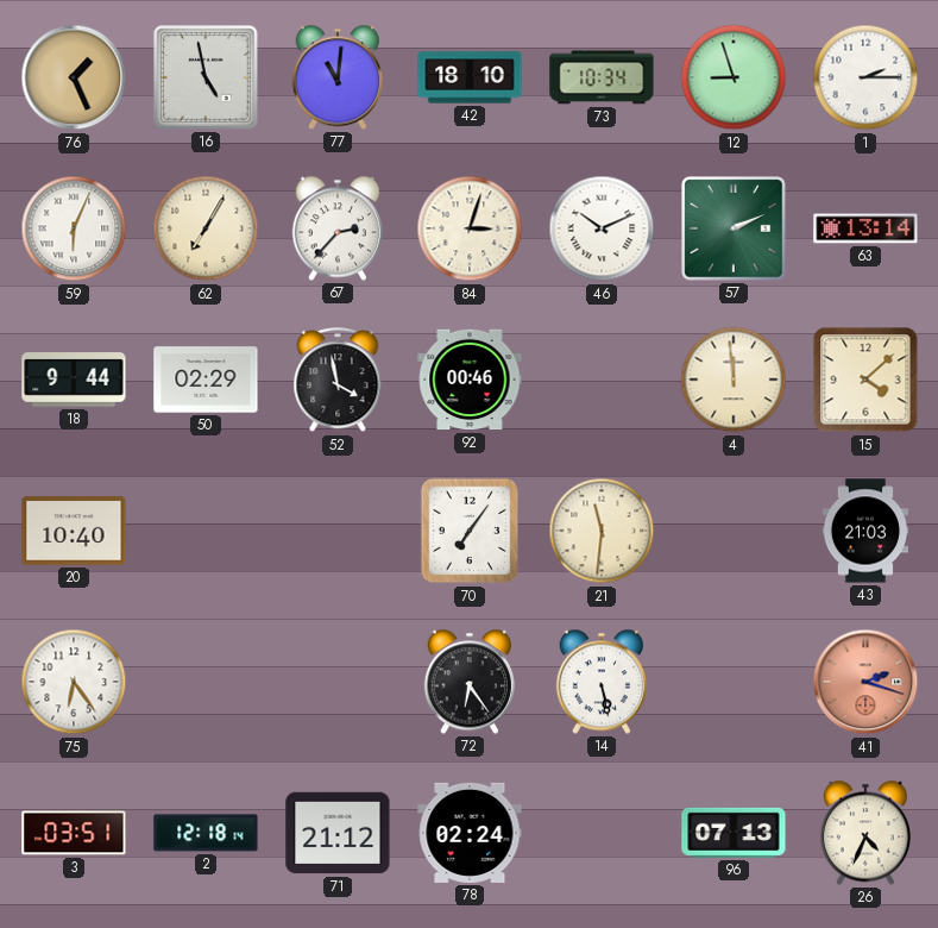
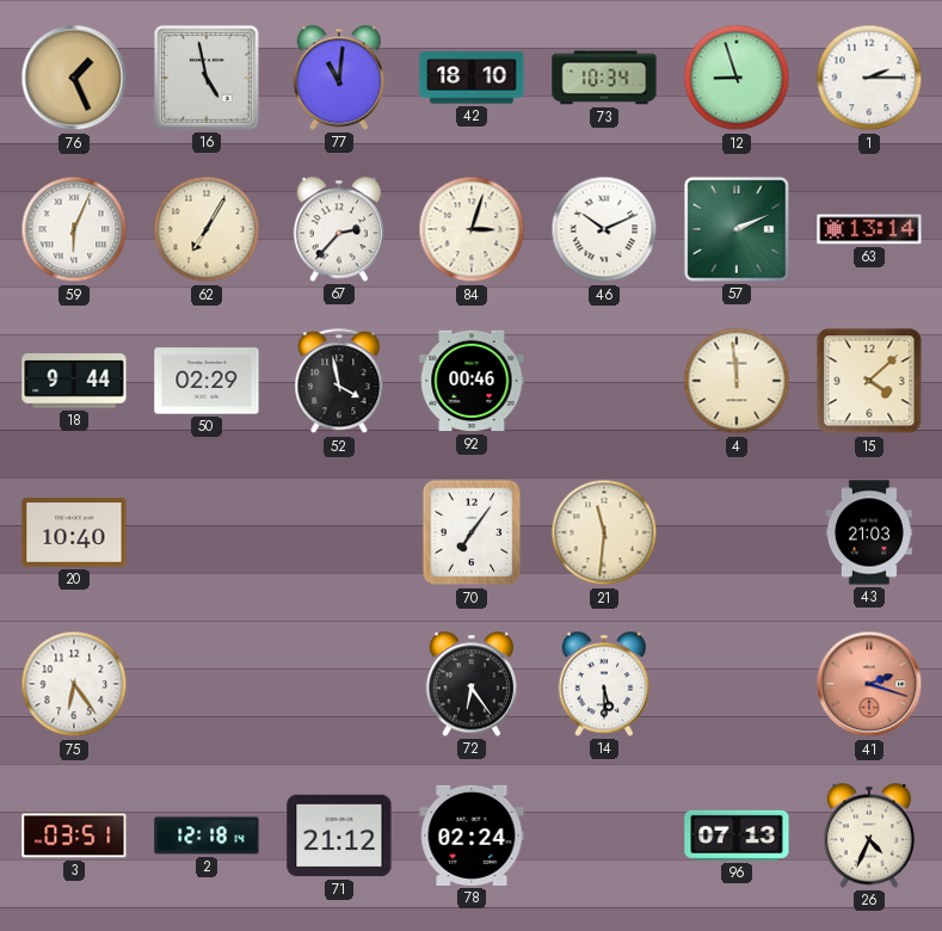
14: 5:28 -> 5:30 (603, 684)
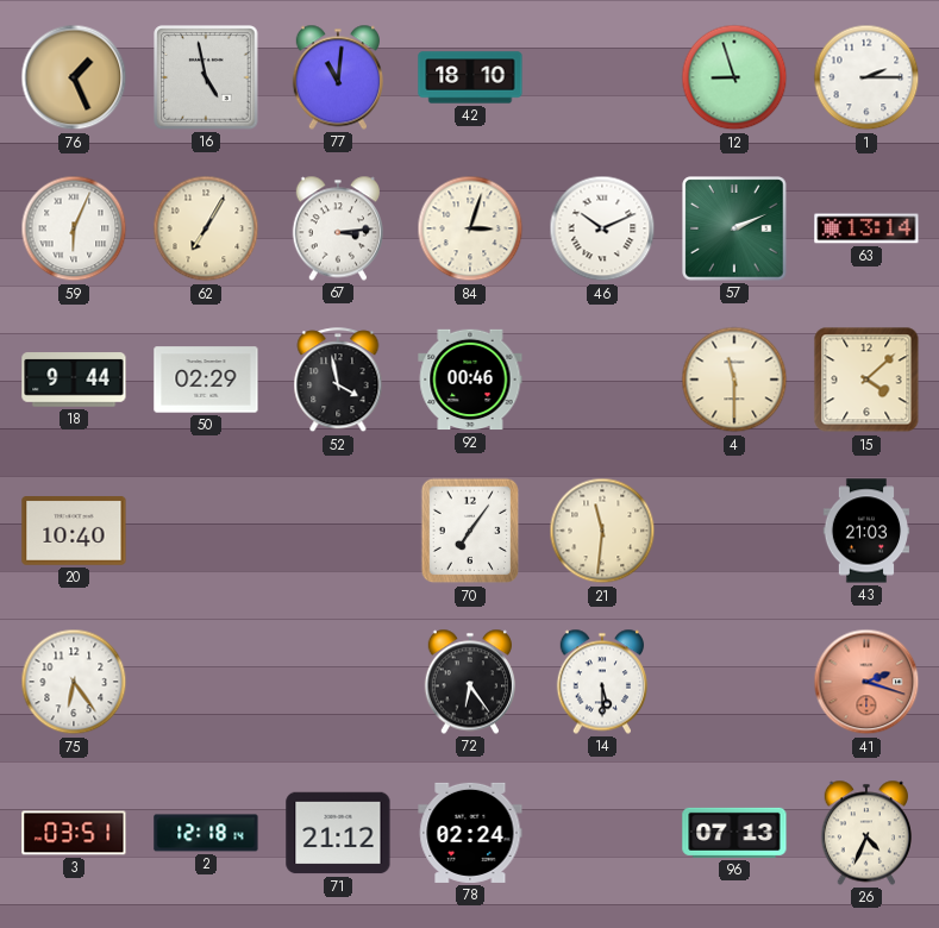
73: 10:34 -> none (604, 78)
67: 2:37 -> 3:14 (337, 228)
4: 11:59 -> 11:30 (734, 380)
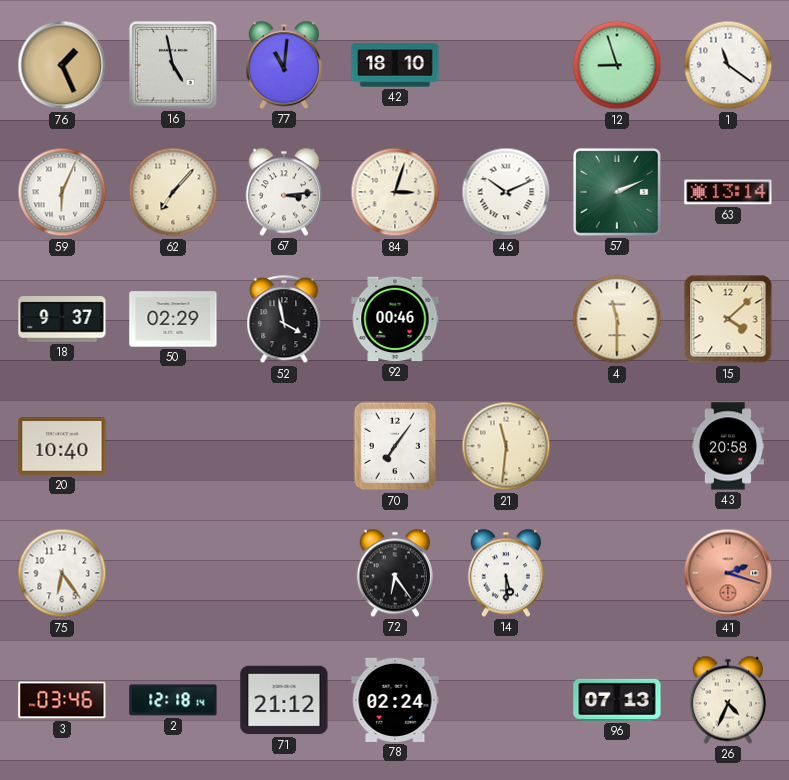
1: 2:15 -> 11:21 (728, 65)
62: 7:05 -> 7:07 (173, 192)
18: 9:44 -> 9:37 (62, 319)
43: 21:03 -> 20:58 (728, 446)
3: 03:51 -> 03:46 (62, 700)
